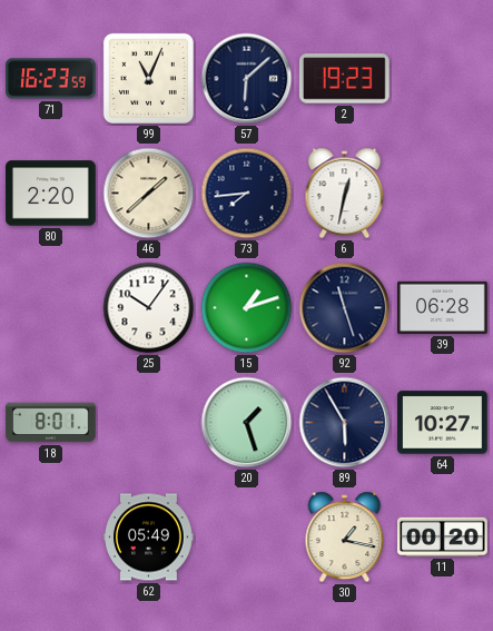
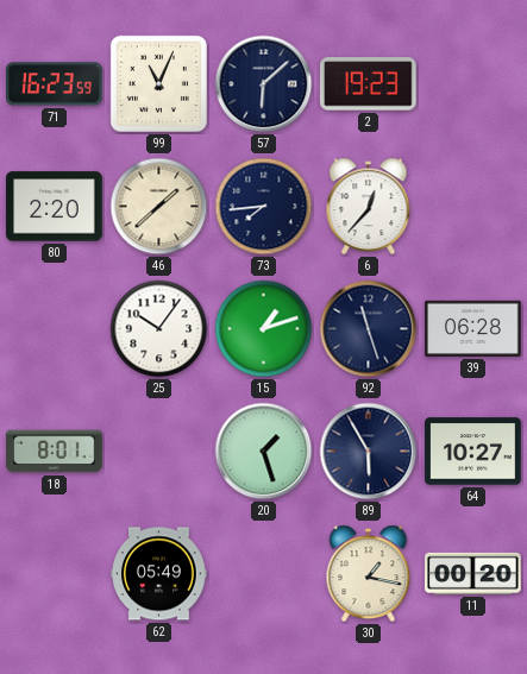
6: 12:32 -> 12:37 (369, 207)
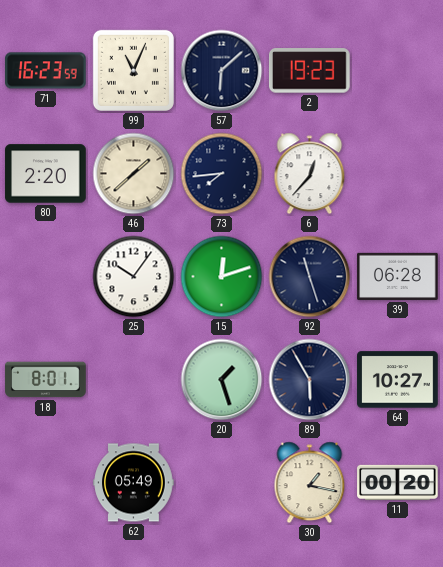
15: 1:12 -> 12:12 (222, 277)
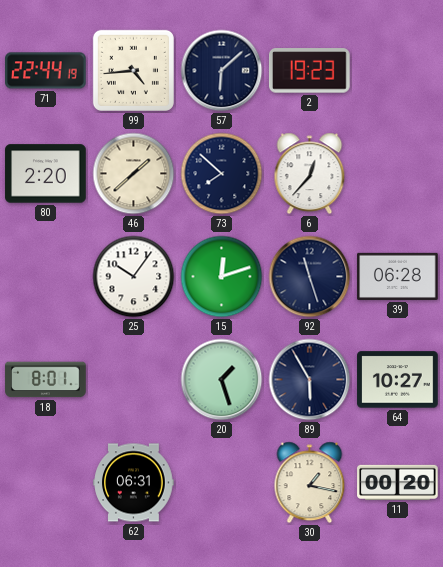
71: 16:23 -> 22:44 (46, 71)
99: 11:04 -> 4:44 (133, 70)
73: 7:44 -> 7:52 (222, 174)
62: 05:49 -> 06:31 (134, 483)
